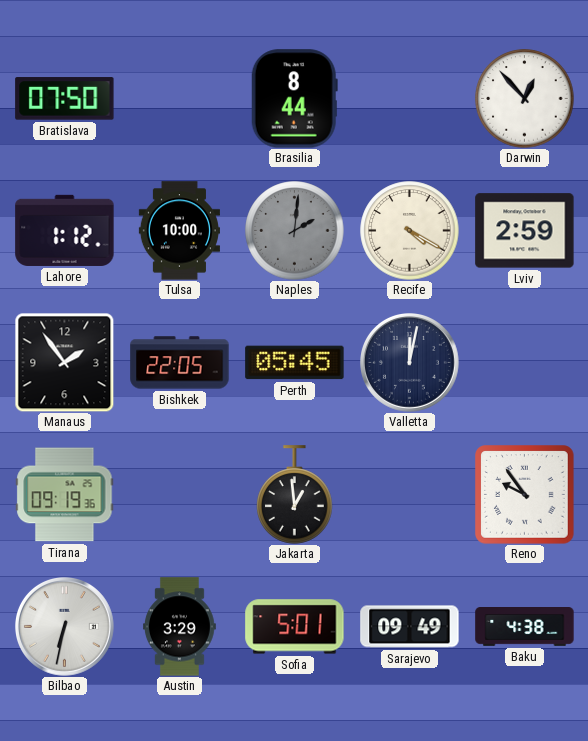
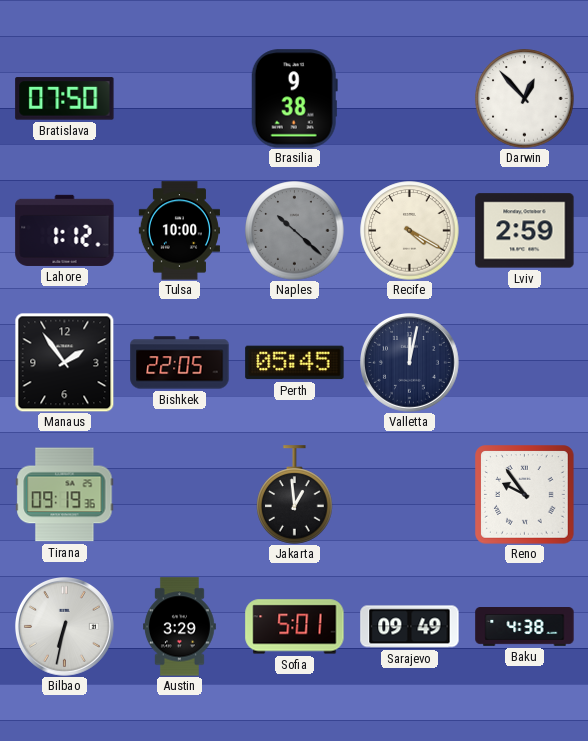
Brasilia: 8:44 -> 9:38 (294, 99)
Naples: 2:01 -> 10:22 (295, 231)
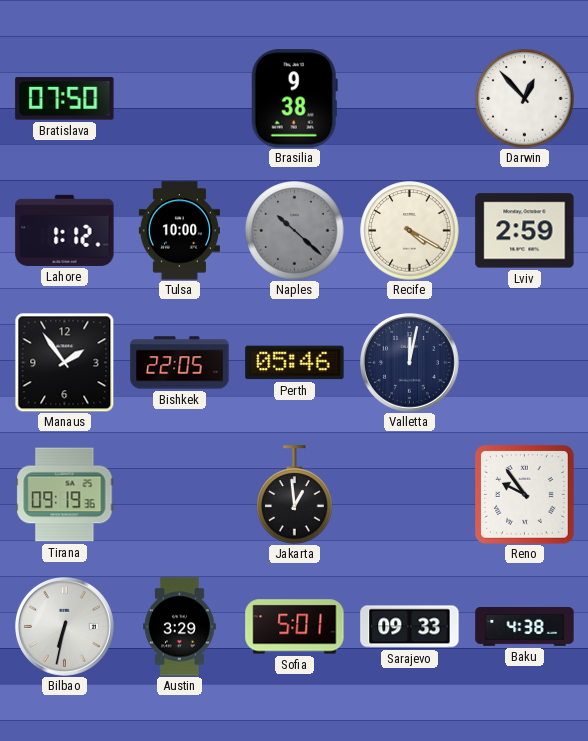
Perth: 05:45 -> 05:46 (295, 363)
Sarajevo: 09:49 -> 09:33 (410, 627)
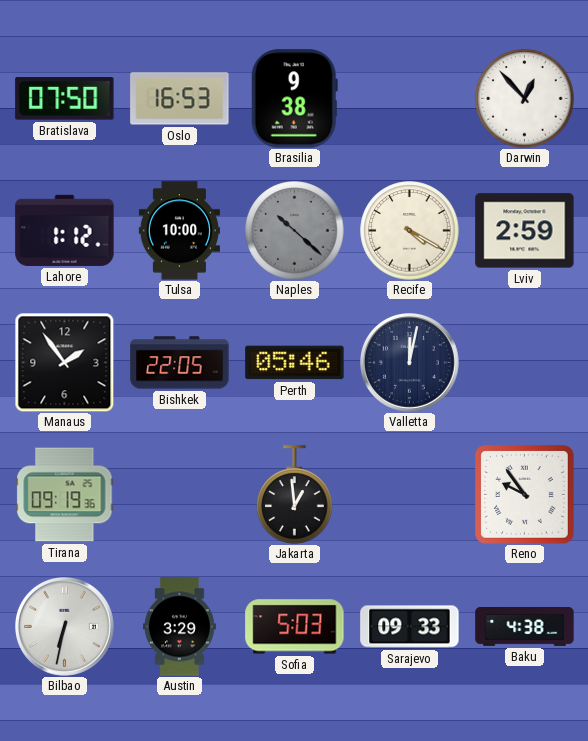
Oslo: none -> 16:53 (180, 99)
Sofia: 5:01 -> 5:03 (295, 627)
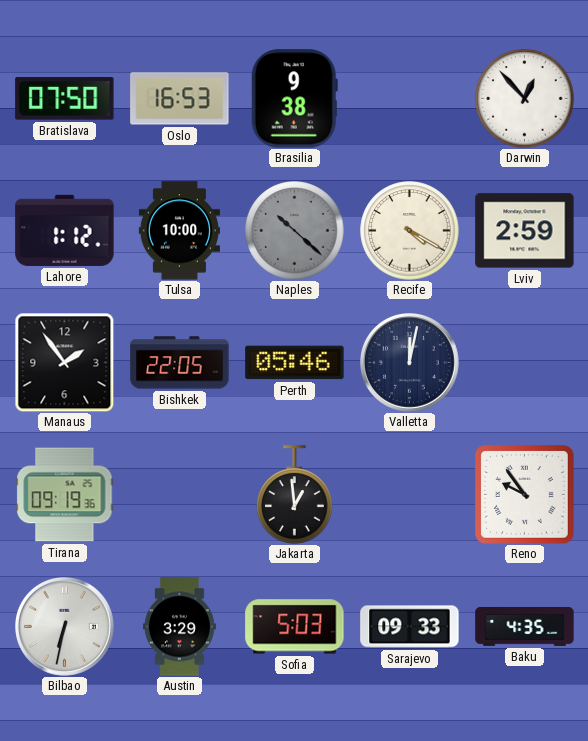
Baku: 4:38 -> 4:35 (525, 627)
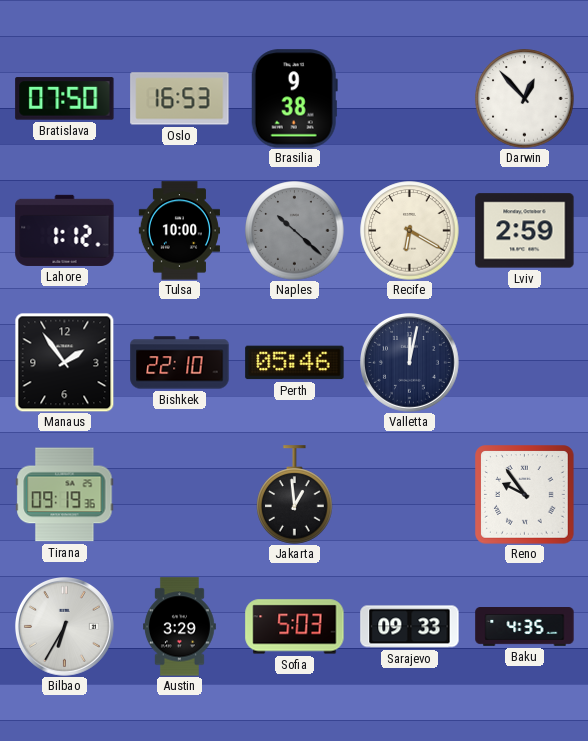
Recife: 4:20 -> 6:20 (410, 231)
Bishkek: 22:05 -> 22:10 (180, 363)
Bilbao: 6:32 -> 6:35 (65, 627)
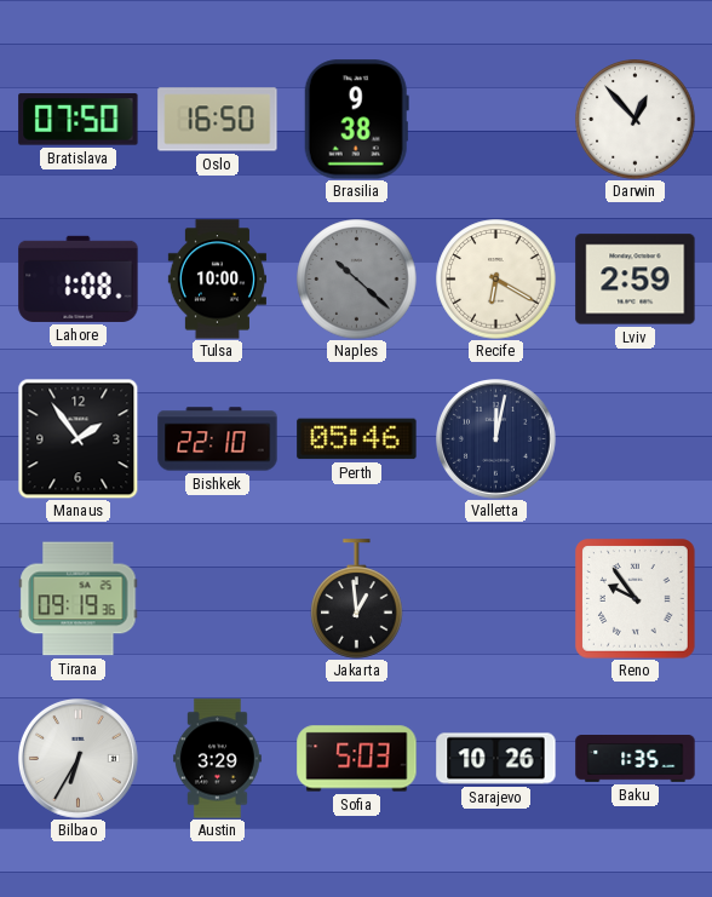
Oslo: 16:53 -> 16:50 (218, 120)
Lahore: 1:12 -> 1:08 (79, 278)
Sarajevo: 09:33 -> 10:26 (496, 759)
Baku: 4:35 -> 1:35 (636, 759)
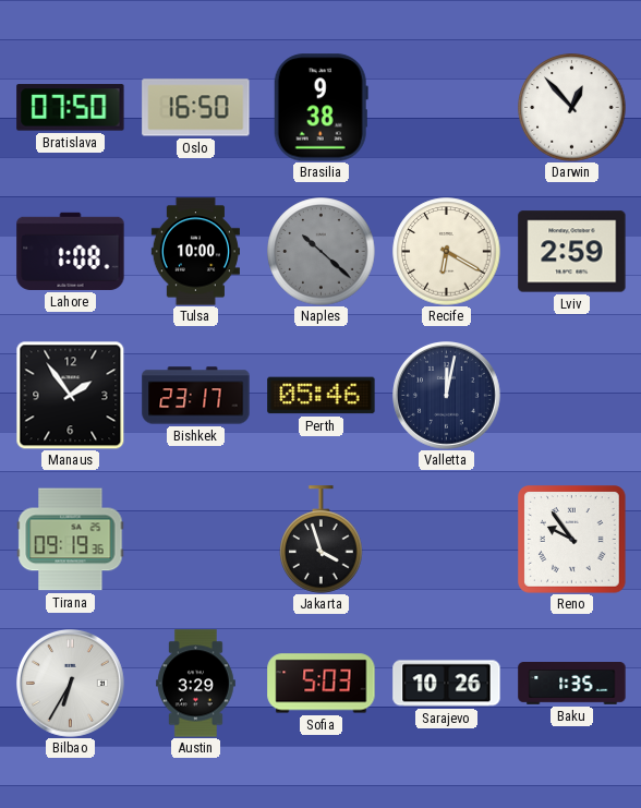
Bishkek: 22:10 -> 23:17 (196, 396)
Jakarta: 12:59 -> 3:57 (322, 540)
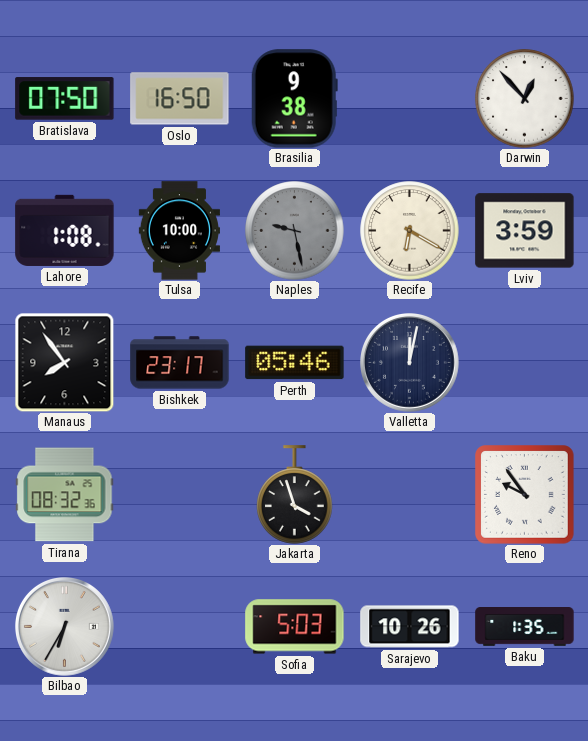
Naples: 10:22 -> 9:28 (295, 231)
Lviv: 2:59 -> 3:59 (525, 231)
Manaus: 1:54 -> 7:54 (64, 362)
Tirana: 09:19 -> 08:32 (65, 495)
Austin: 3:29 -> none (196, 684)
